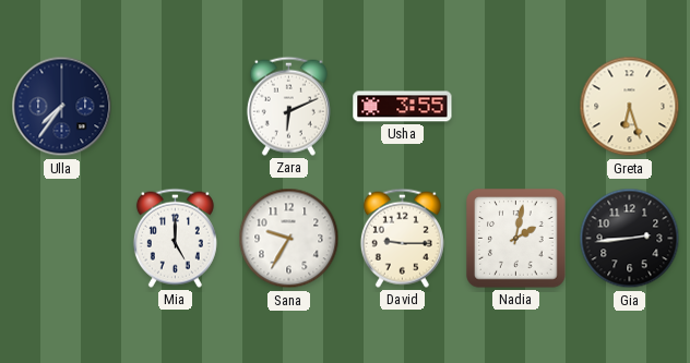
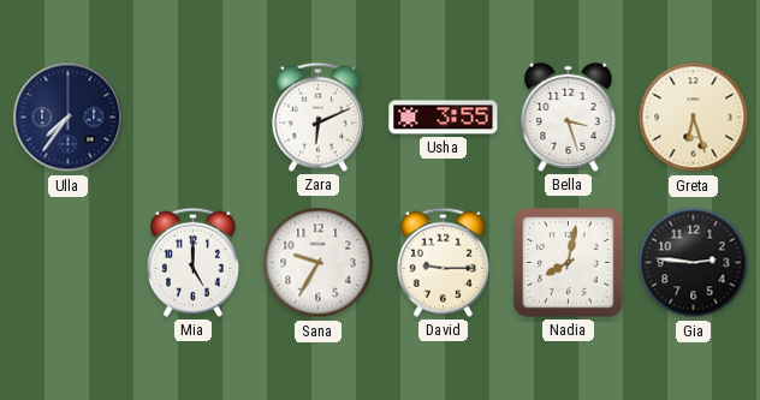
Bella: none -> 3:27 (569, 117)
Nadia: 2:02 -> 8:02 (569, 263)
Gia: 2:44 -> 2:46 (694, 263)
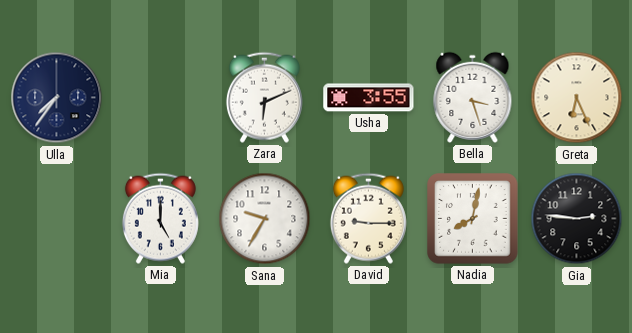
Greta: 6:27 -> 6:26 (577, 98)
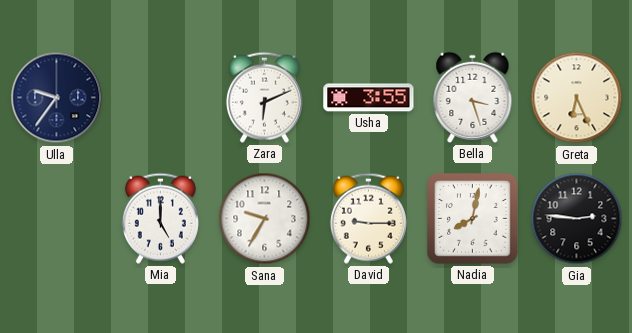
Ulla: 7:36 -> 9:36 (57, 98)
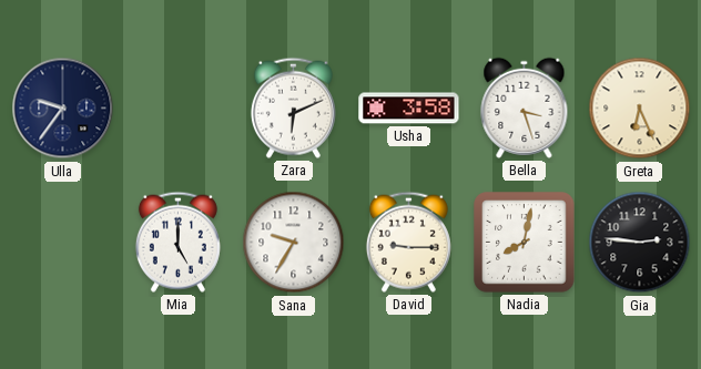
Usha: 3:55 -> 3:58 (409, 109)
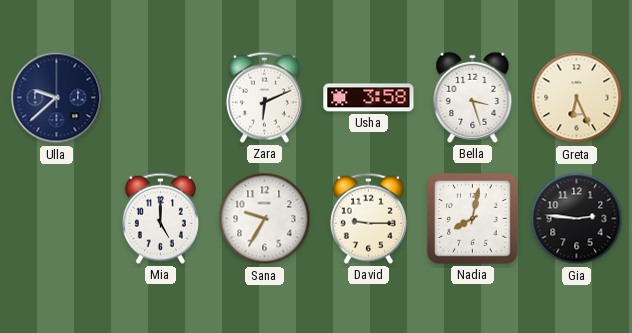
Ulla: 9:36 -> 9:38 (57, 98)
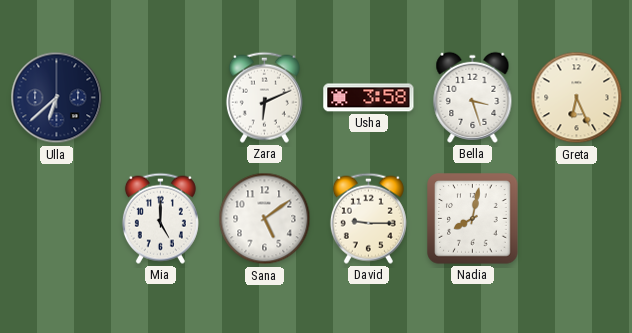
Ulla: 9:38 -> 6:38 (57, 98)
Sana: 9:35 -> 5:09 (265, 219)
Gia: 2:46 -> none (577, 219)
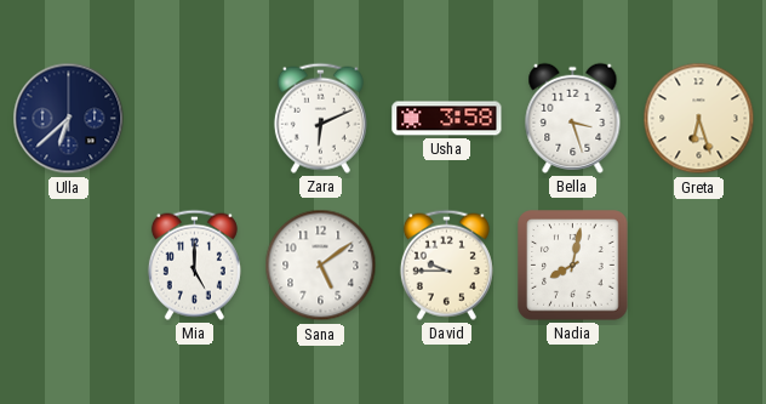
Greta: 6:26 -> 6:27 (699, 119)
David: 9:15 -> 9:45 (446, 264)
